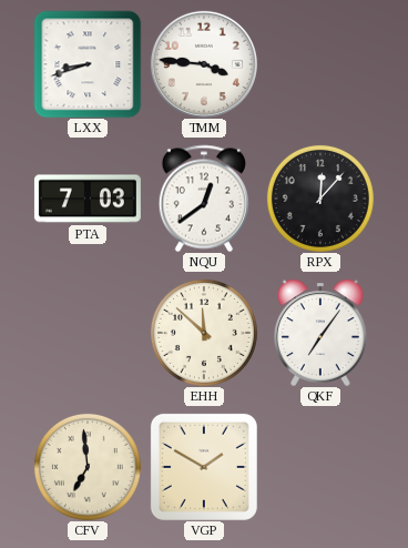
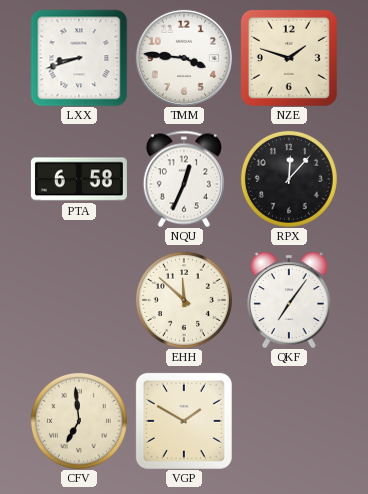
NZE: none -> 1:48 (289, 58)
PTA: 7:03 -> 6:58 (79, 179)
NQU: 12:39 -> 12:34 (184, 179)
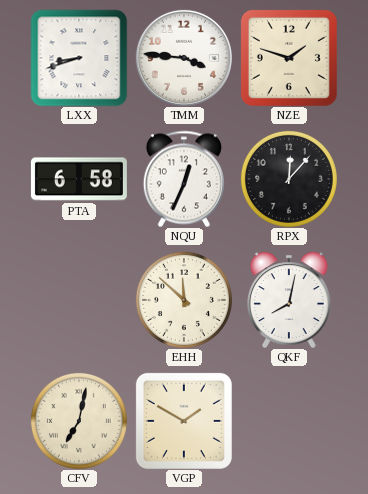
QKF: 7:06 -> 8:02 (290, 300)
CFV: 6:59 -> 7:02 (79, 421)
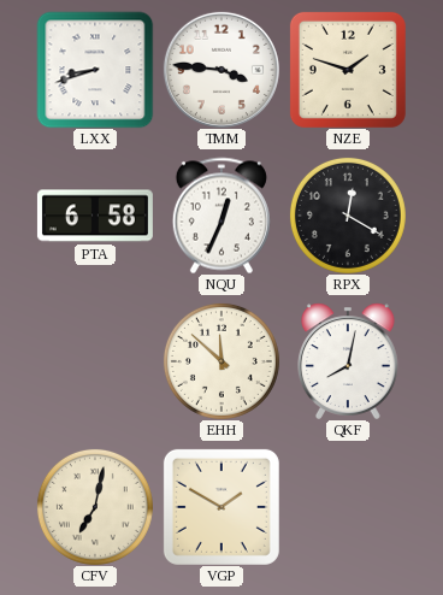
RPX: 12:07 -> 12:20 (348, 216)
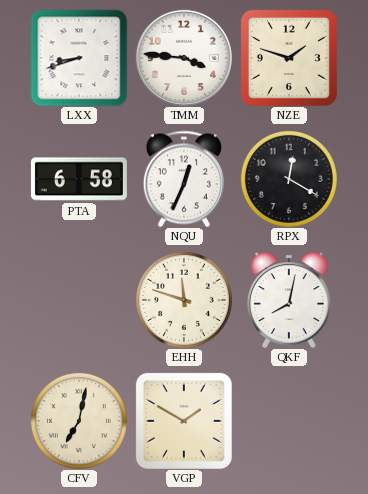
EHH: 11:52 -> 11:48 (184, 300)
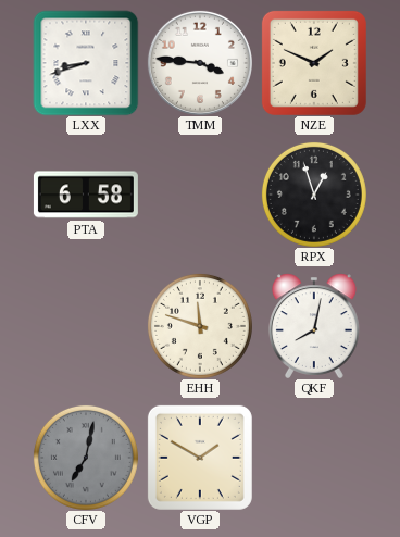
NZE: 1:48 -> 1:49 (314, 63)
NQU: 12:34 -> none (184, 179)
RPX: 12:20 -> 12:57 (314, 195)
CFV dial: cream -> grey (86, 458)
